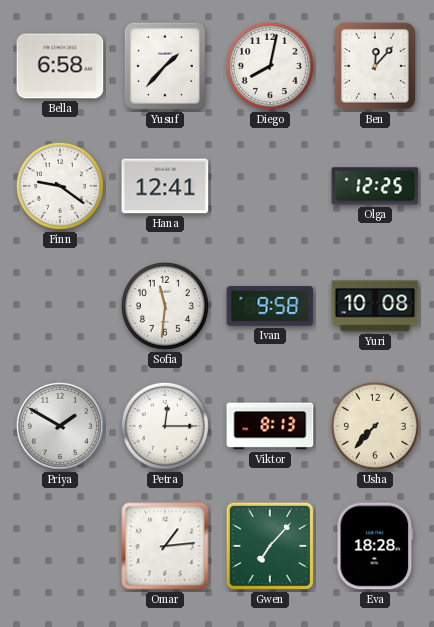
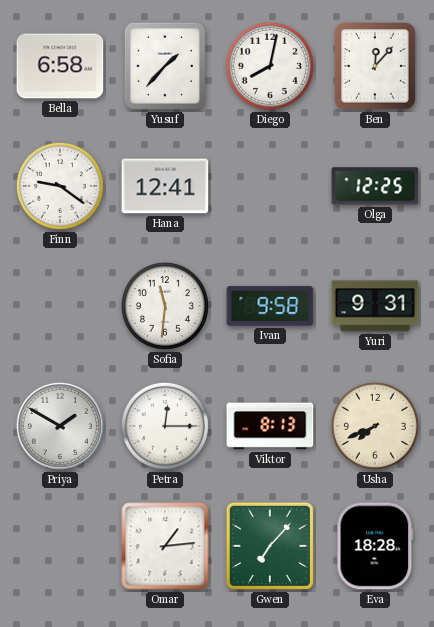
Yuri: 10:08 -> 9:31 (375, 306)
Usha: 7:37 -> 7:41 (375, 426)
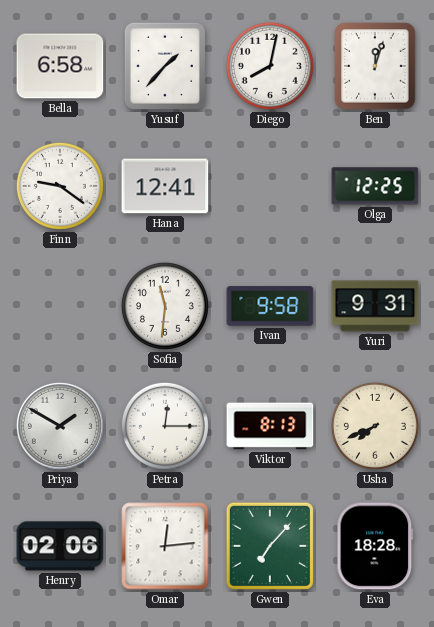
Ben: 12:07 -> 12:03 (375, 66)
Henry: none -> 02:06 (60, 546)
Omar: 1:14 -> 12:14 (165, 546)
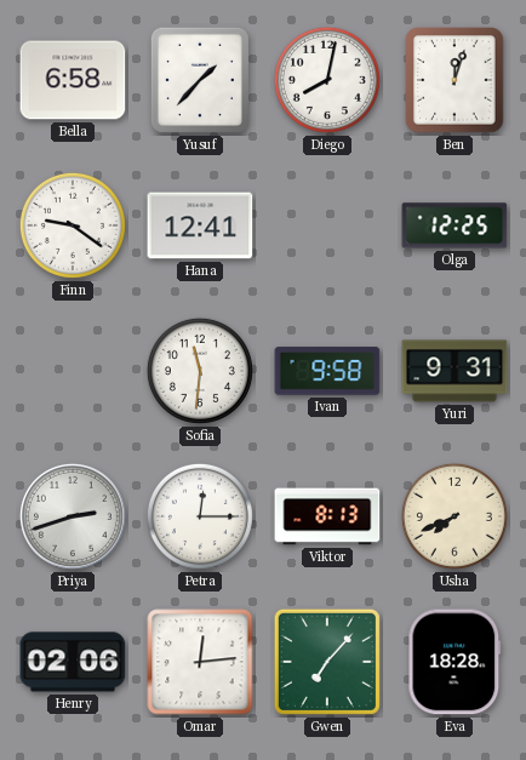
Priya: 1:50 -> 2:42 (73, 516)
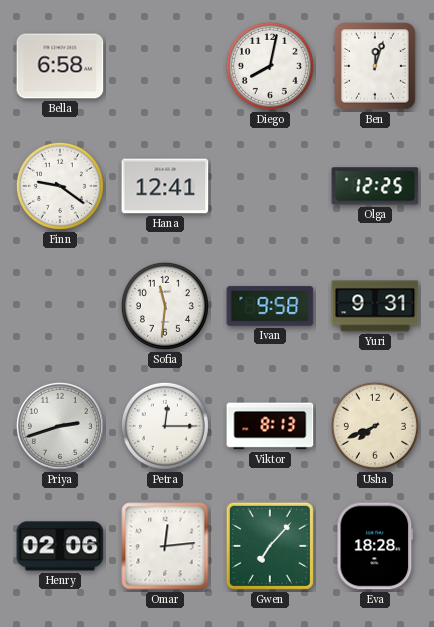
Yusuf: 1:37 -> none (200, 80)
